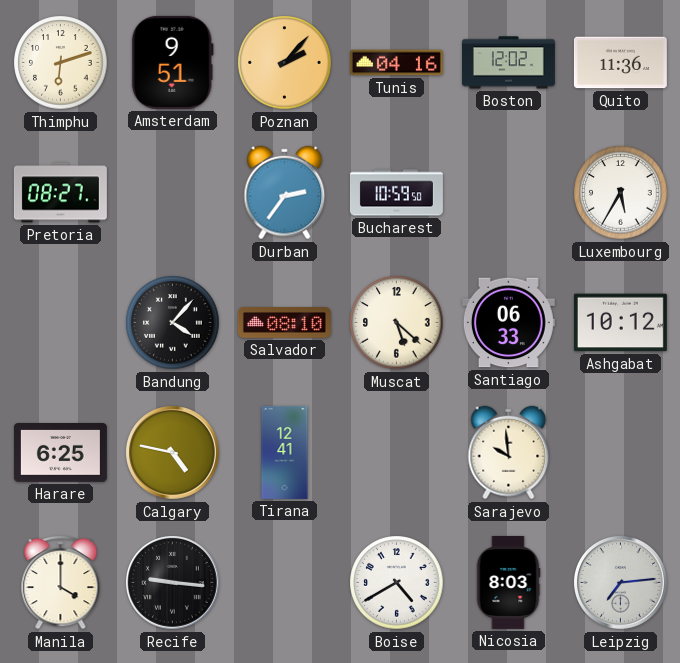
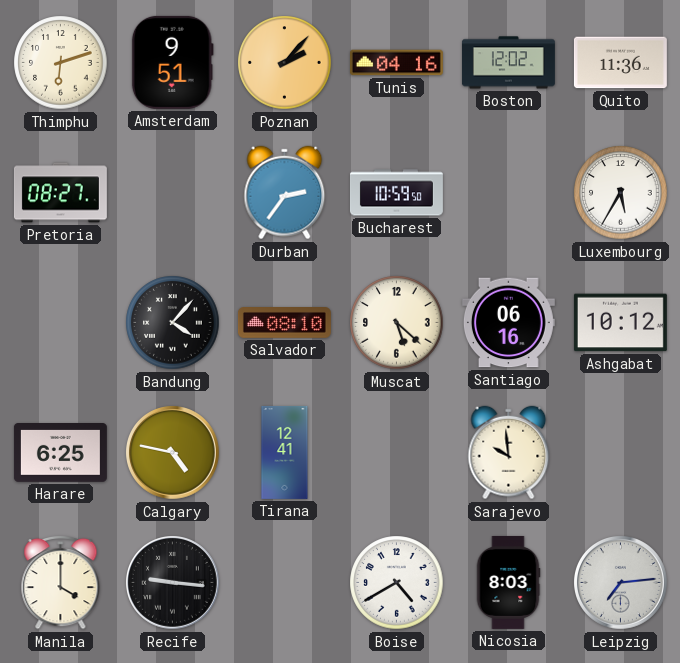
Santiago: 06:33 -> 06:16 (508, 323)
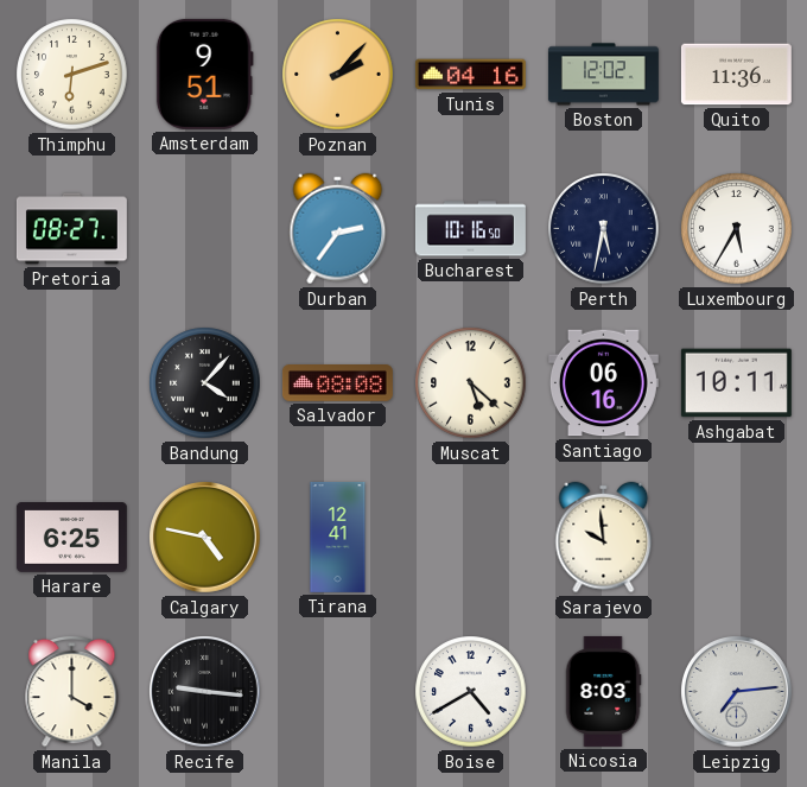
Bucharest: 10:59 -> 10:16 (470, 229)
Perth: none -> 5:32 (604, 229)
Salvador: 08:10 -> 08:08 (337, 383)
Ashgabat: 10:12 -> 10:11 (736, 383)
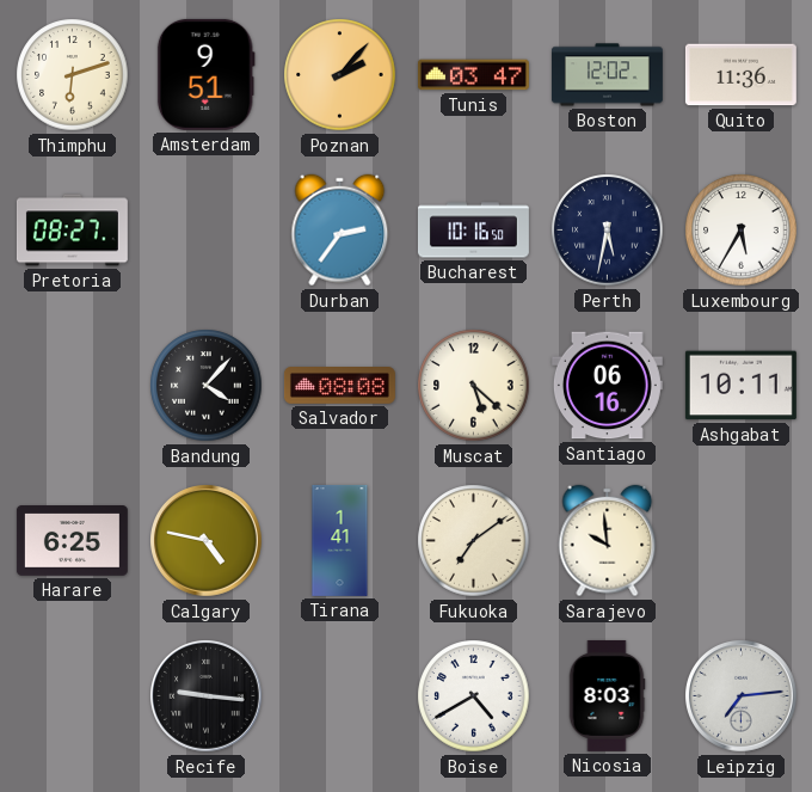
Tunis: 04:16 -> 03:47 (473, 75)
Tirana: 12:41 -> 1:41 (340, 540)
Fukuoka: none -> 7:09 (474, 541)
Manila: 4:00 -> none (72, 691)
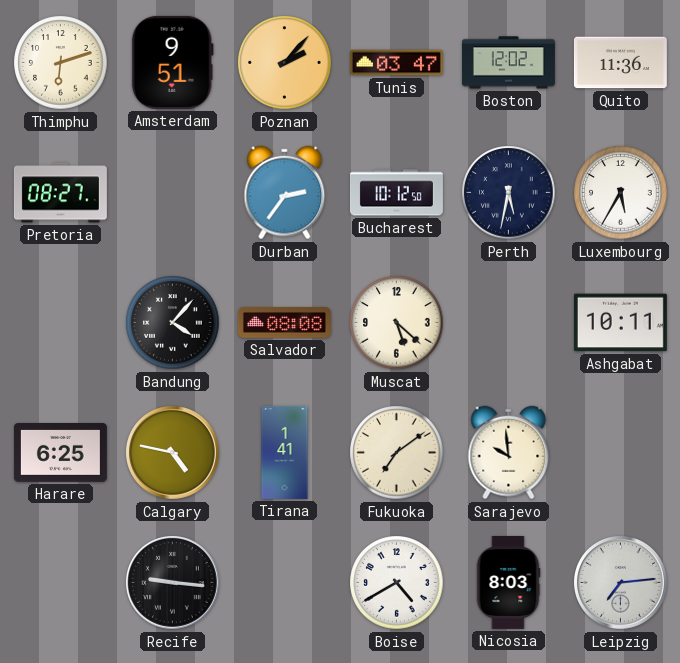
Bucharest: 10:16 -> 10:12 (396, 193)
Santiago: 06:16 -> none (607, 386)
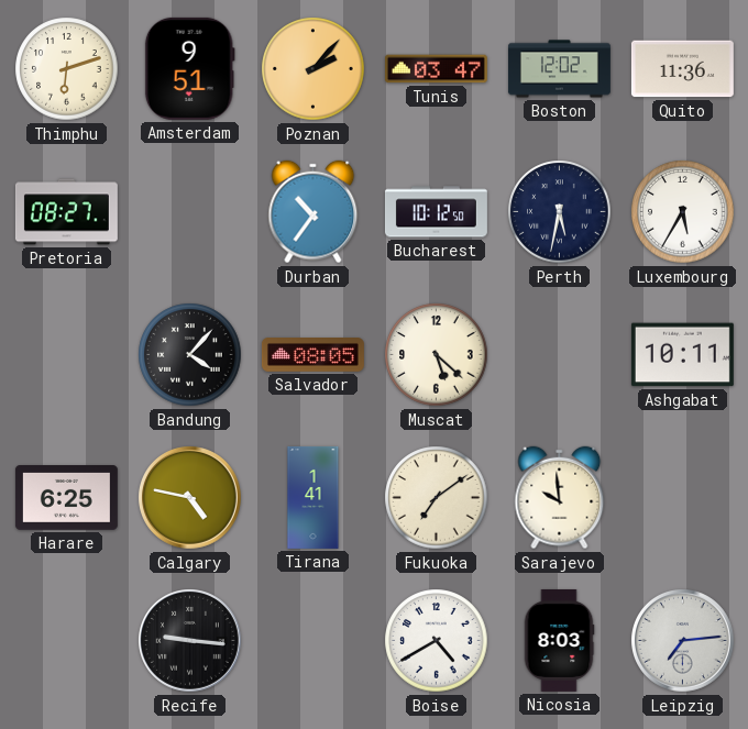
Durban: 2:36 -> 10:36 (313, 212)
Salvador: 08:08 -> 08:05 (312, 355)
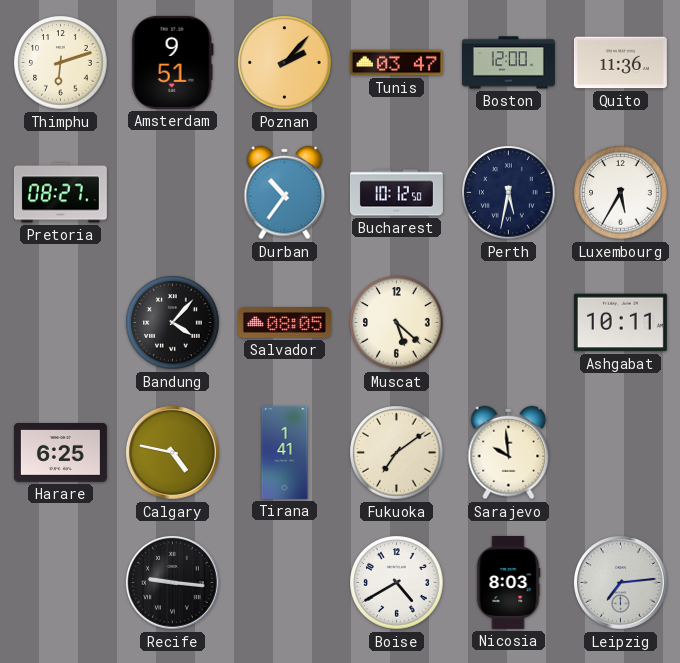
Boston: 12:02 -> 12:00 (508, 63)
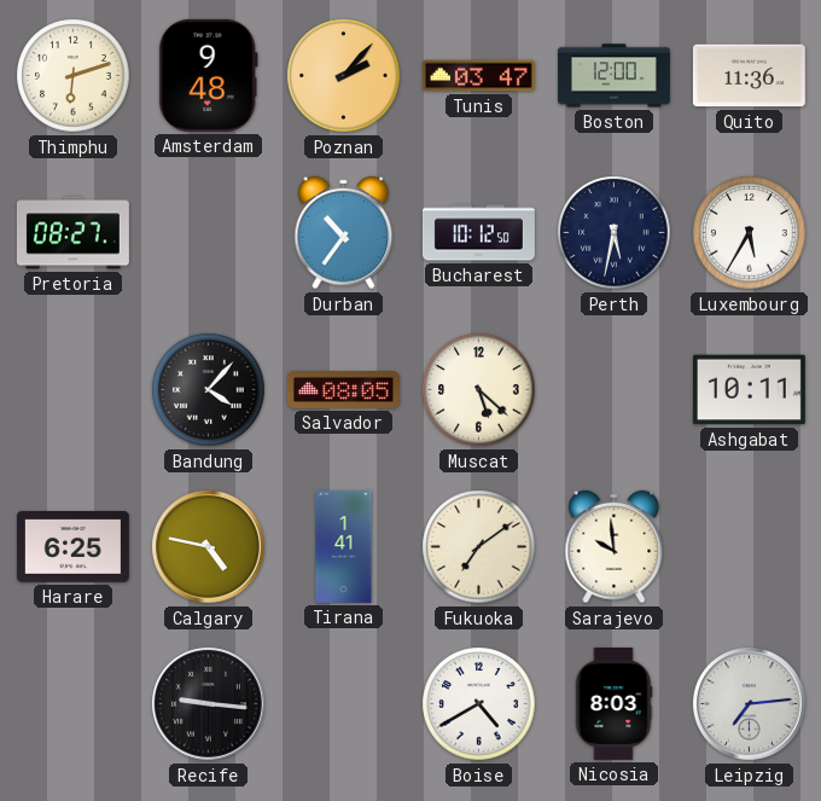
Amsterdam: 9:51 -> 9:48 (208, 75)
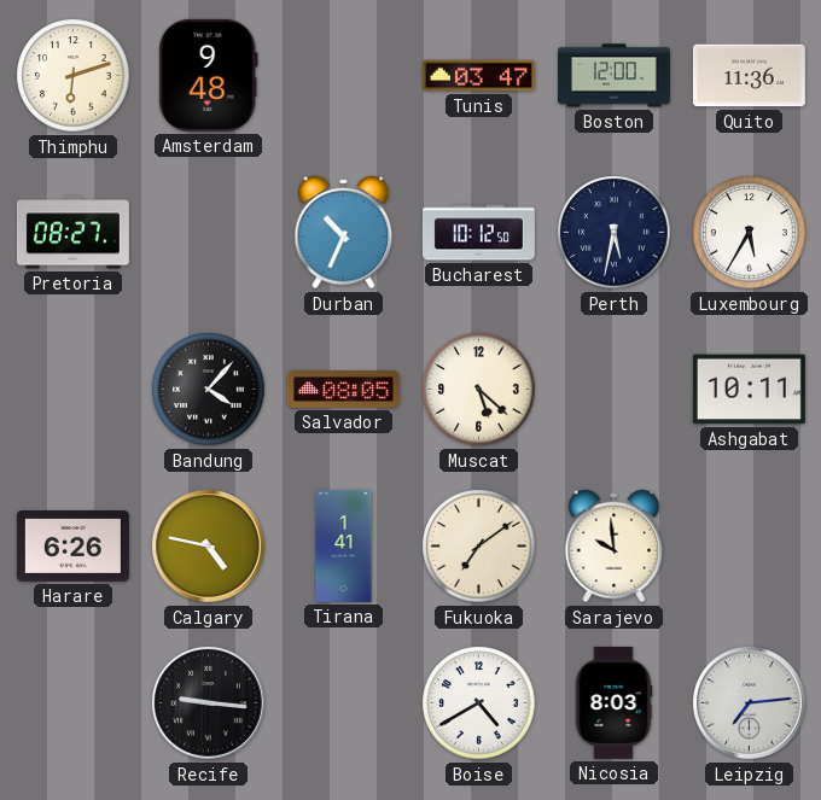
Poznan: 2:07 -> none (344, 76)
Durban: 10:36 -> 10:34 (344, 233)
Harare: 6:25 -> 6:26 (72, 547)
